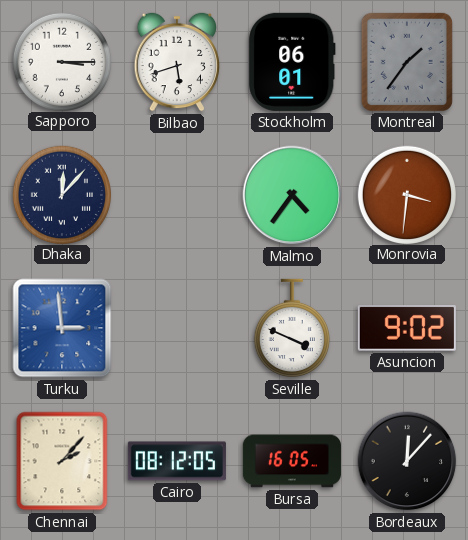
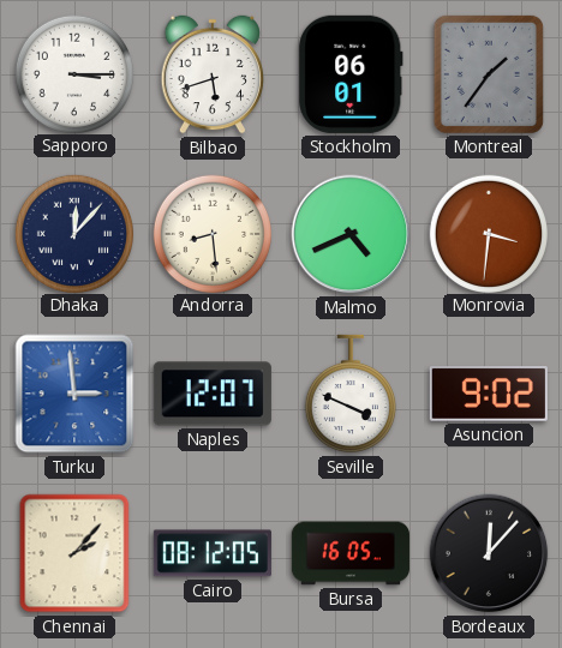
Andorra: none -> 8:29 (211, 233)
Malmo: 4:36 -> 4:41 (351, 234)
Naples: none -> 12:07 (213, 394)
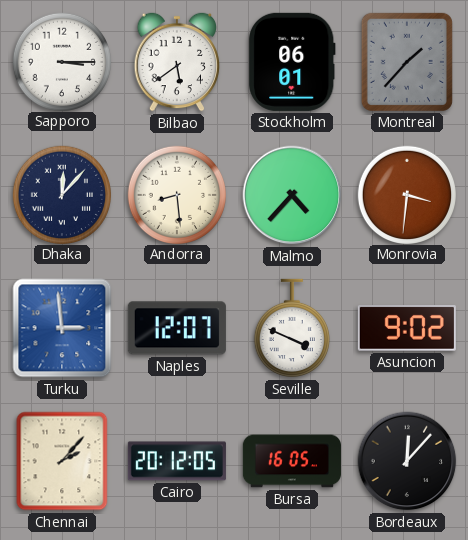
Bilbao: 5:42 -> 5:39 (177, 62)
Montreal: 1:36 -> 1:37 (407, 62)
Malmo: 4:41 -> 4:37 (292, 195)
Cairo: 08:12 -> 20:12 (177, 461)
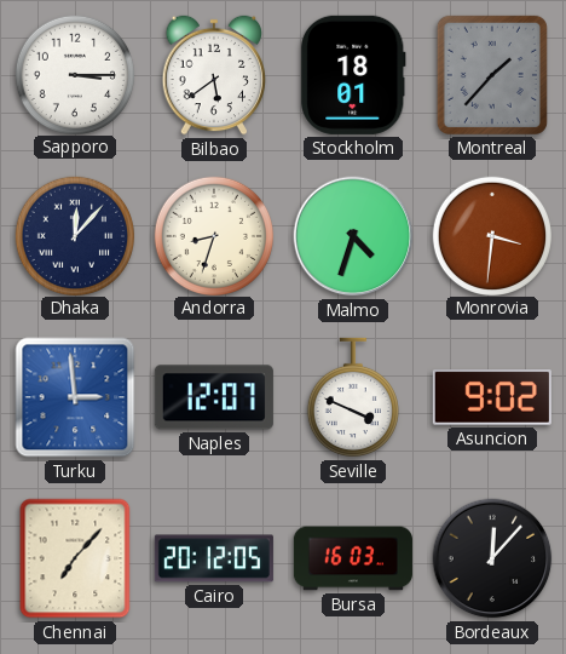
Stockholm: 06:01 -> 18:01 (354, 75)
Andorra: 8:29 -> 8:33 (213, 235)
Malmo: 4:37 -> 4:33 (353, 236)
Chennai: 2:07 -> 7:07 (75, 558)
Bursa: 16:05 -> 16:03 (353, 558)
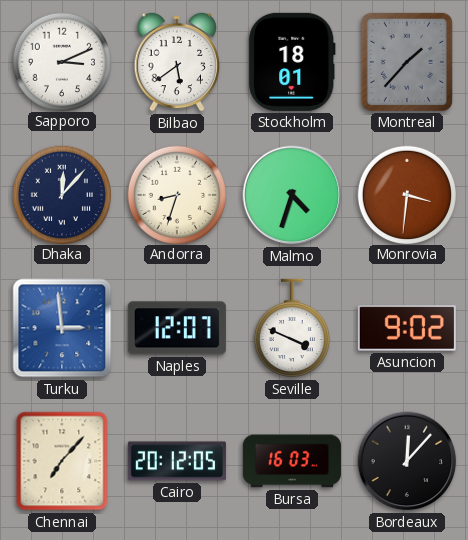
Sapporo: 3:15 -> 3:11 (61, 61)
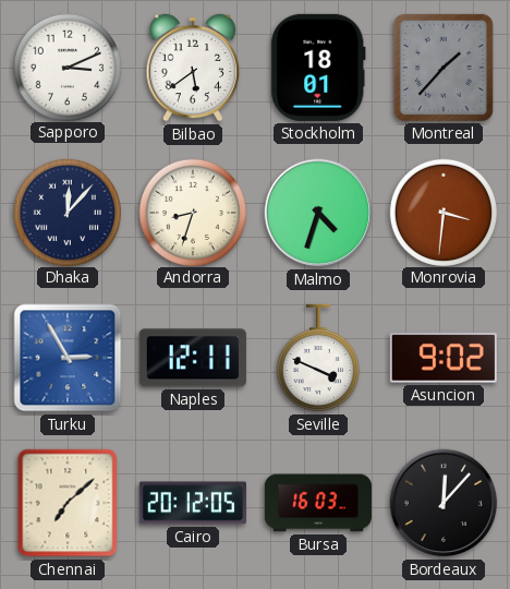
Turku: 2:59 -> 2:55 (68, 358)
Naples: 12:07 -> 12:11 (193, 358)
Chennai: 7:07 -> 7:08 (68, 503)
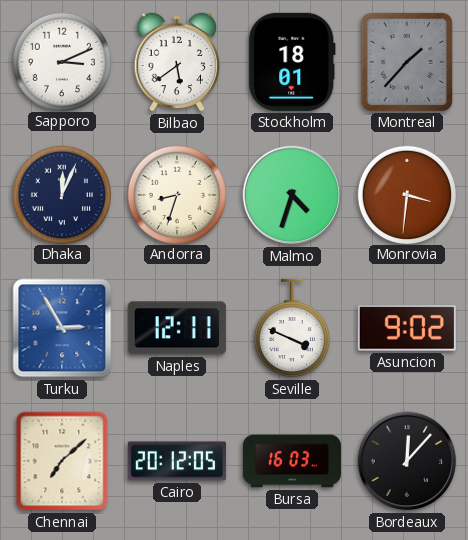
Dhaka: 12:07 -> 12:04 (61, 194)
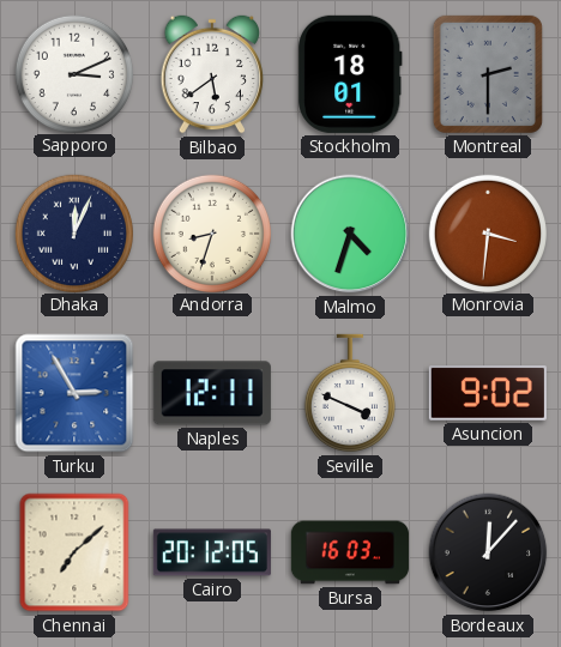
Montreal: 1:37 -> 2:30 (488, 74)
